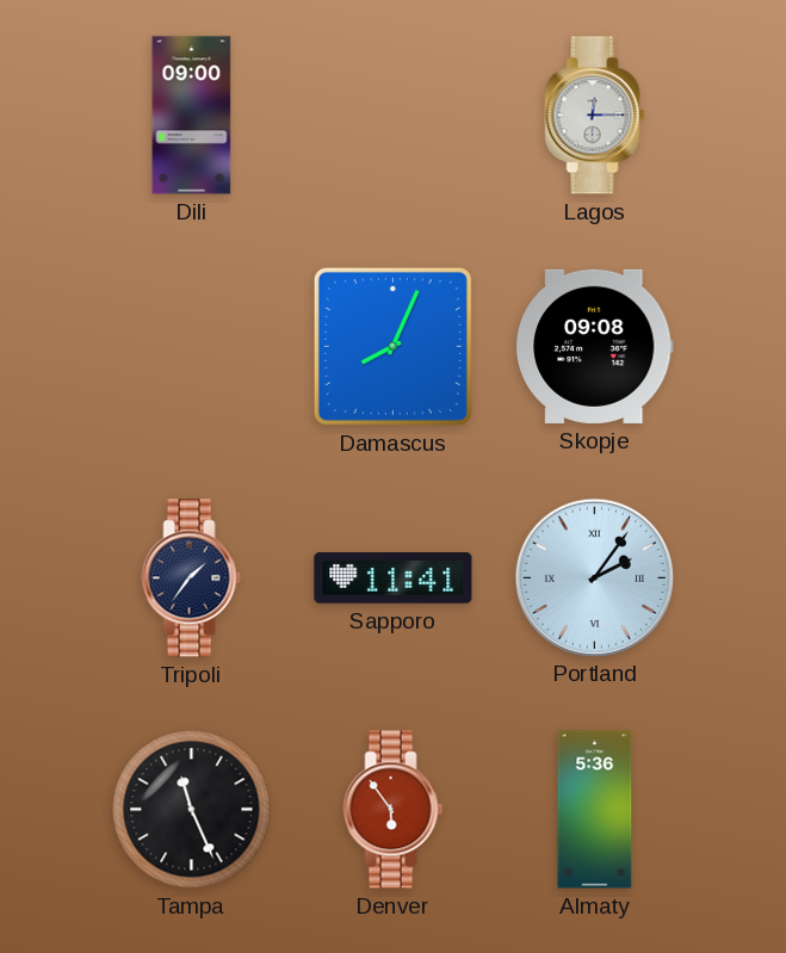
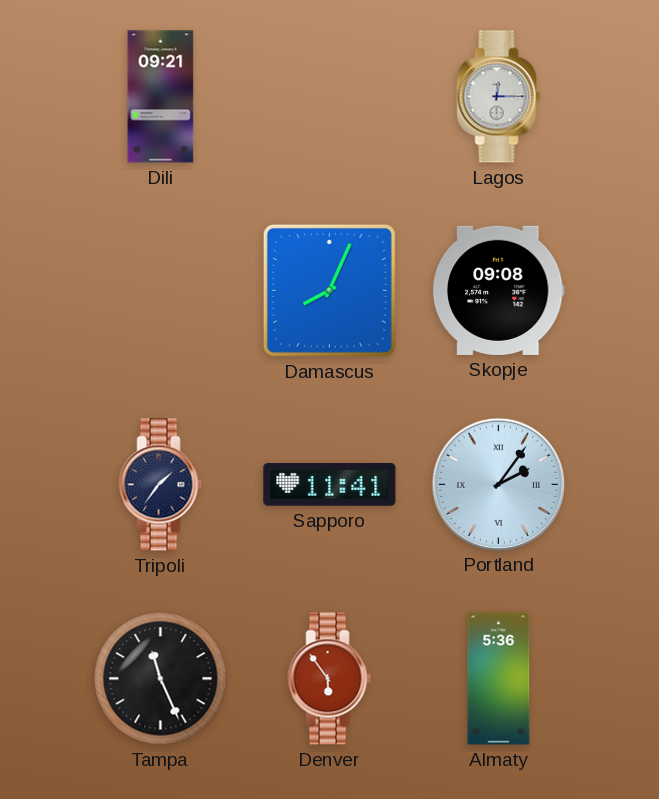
Dili: 09:00 -> 09:21 (161, 97)
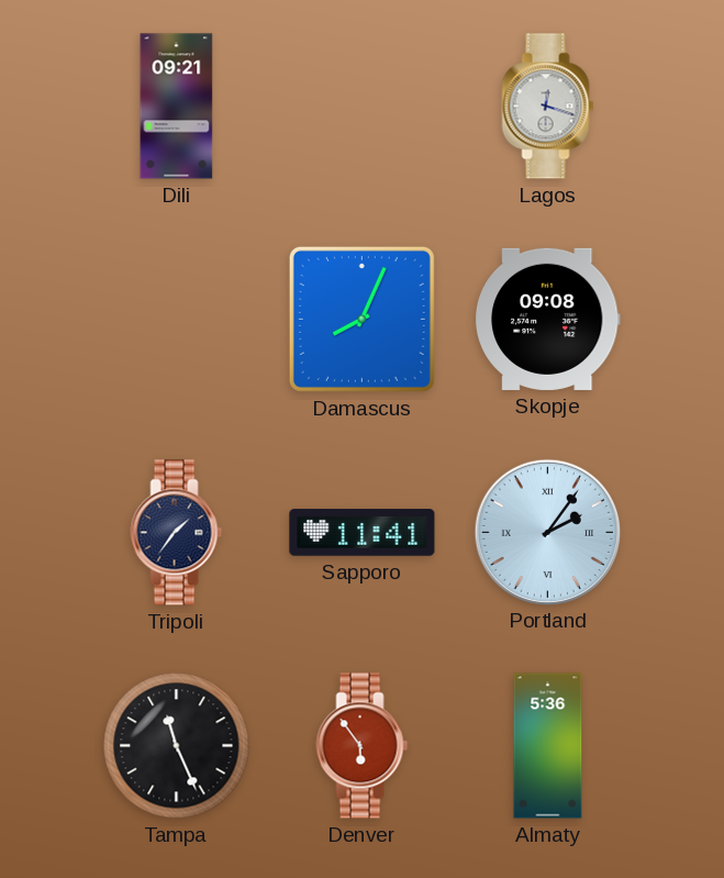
Lagos: 12:15 -> 12:18 (548, 107)
